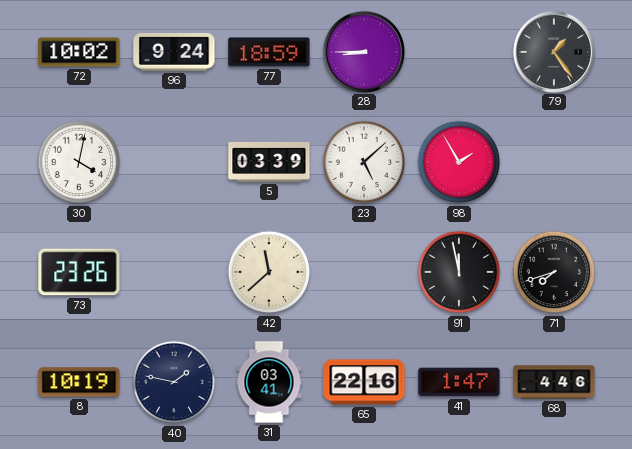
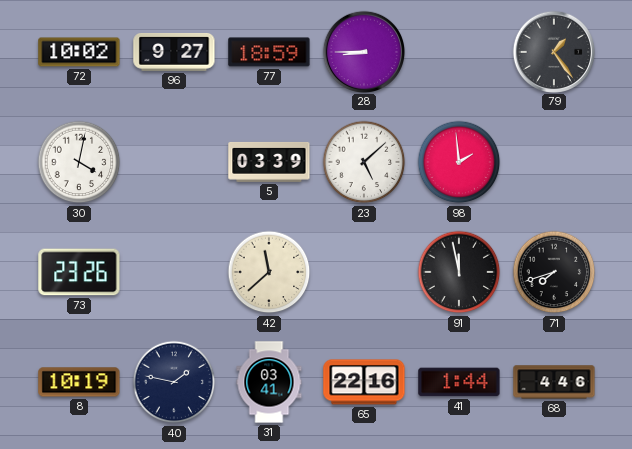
96: 9:24 -> 9:27 (174, 53)
98: 1:55 -> 1:59 (459, 162)
41: 1:47 -> 1:44 (459, 382)
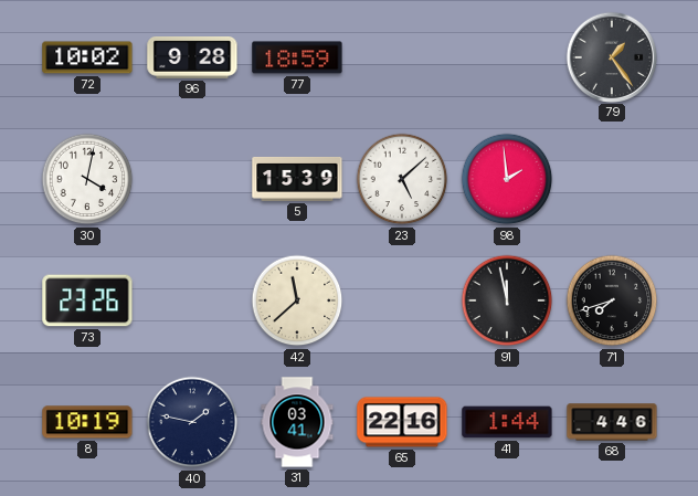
96: 9:27 -> 9:28 (192, 59)
28: 8:45 -> none (363, 51)
5: 03:39 -> 15:39 (297, 179)
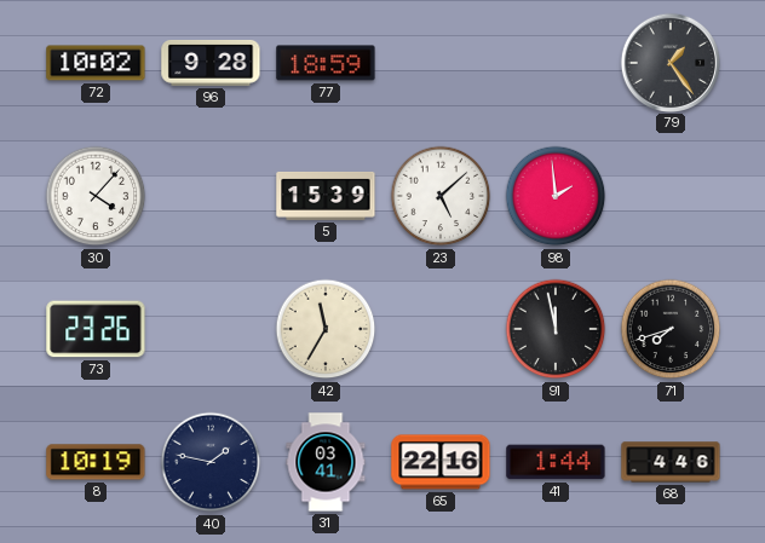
30: 4:02 -> 4:07 (96, 196)
42: 11:38 -> 11:35 (326, 329)
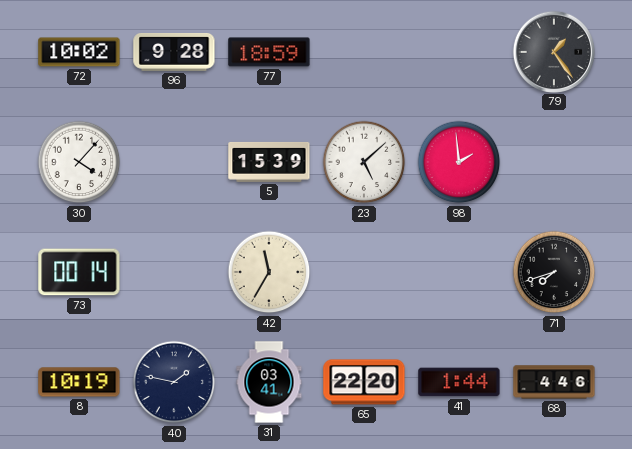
73: 23:26 -> 00:14 (79, 272)
91: 11:58 -> none (556, 329)
65: 22:16 -> 22:20 (364, 382)
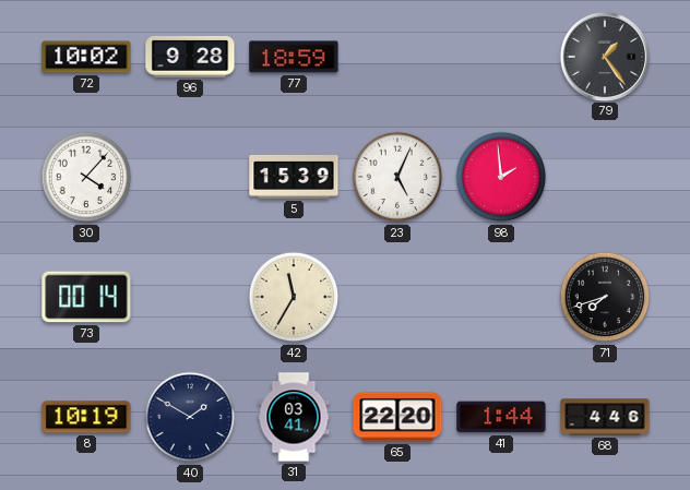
23: 5:08 -> 5:04 (397, 177)
40: 1:47 -> 1:50 (190, 417)
